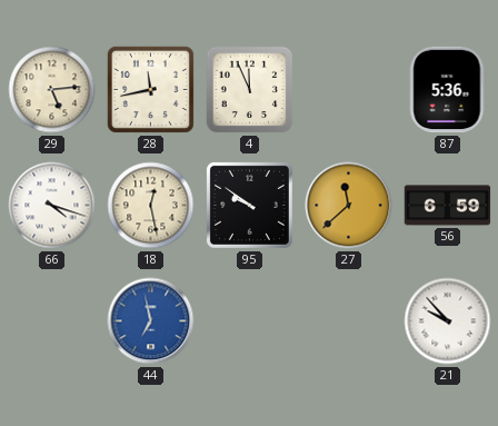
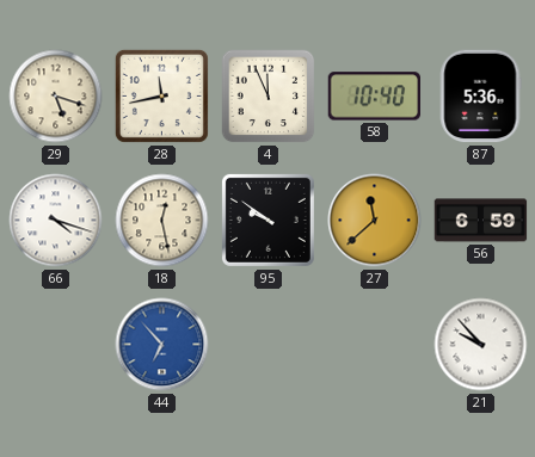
29: 5:14 -> 5:18 (56, 97)
58: none -> 10:40 (374, 97)
44: 6:58 -> 6:53 (162, 345)
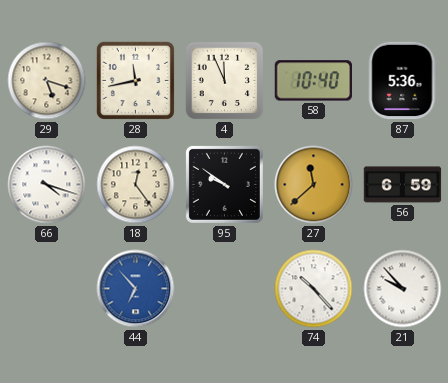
18: 12:28 -> 12:24 (136, 185)
74: none -> 10:23 (314, 289)
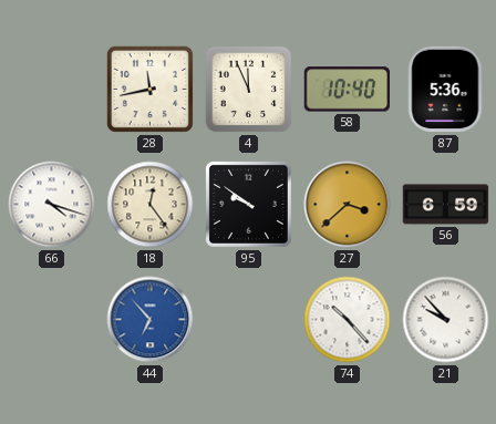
29: 5:18 -> none (47, 81)
27: 11:38 -> 3:38 (348, 205)
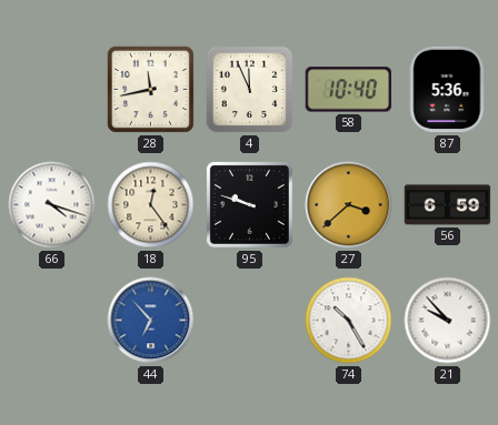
95: 9:51 -> 9:48 (249, 204)
74: 10:23 -> 10:25 (349, 321)
